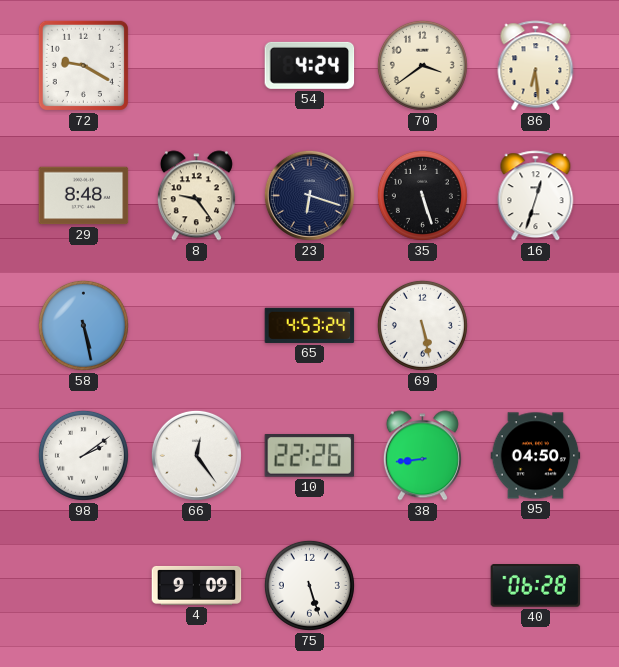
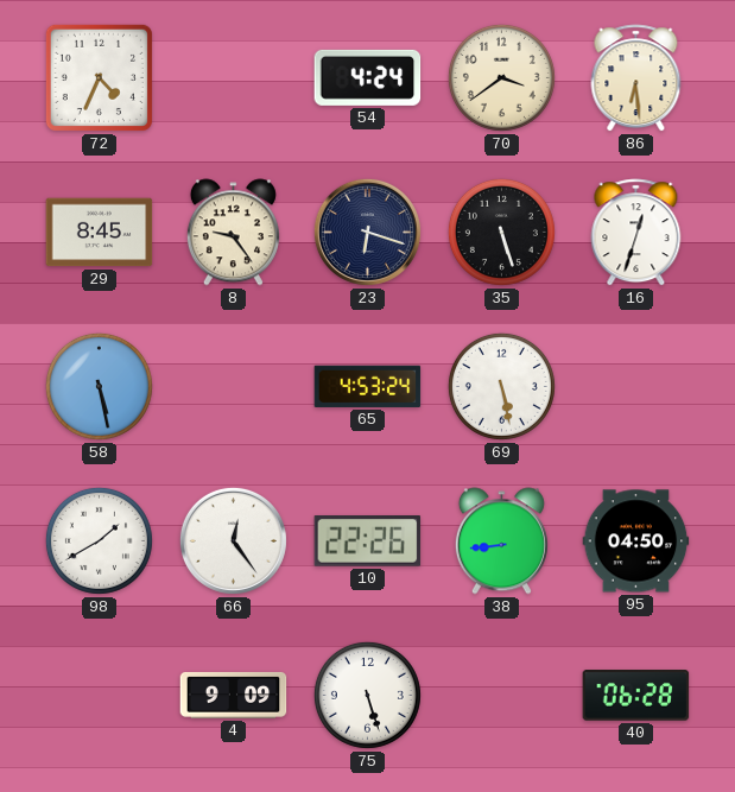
72: 9:20 -> 4:34 (99, 77)
29: 8:48 -> 8:45 (100, 233)
98: 2:09 -> 1:40 (99, 540)
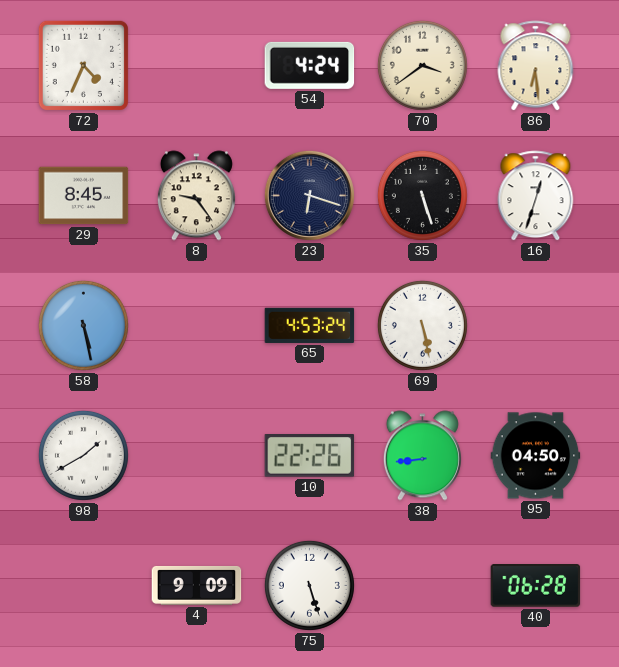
66: 12:24 -> none (233, 540)
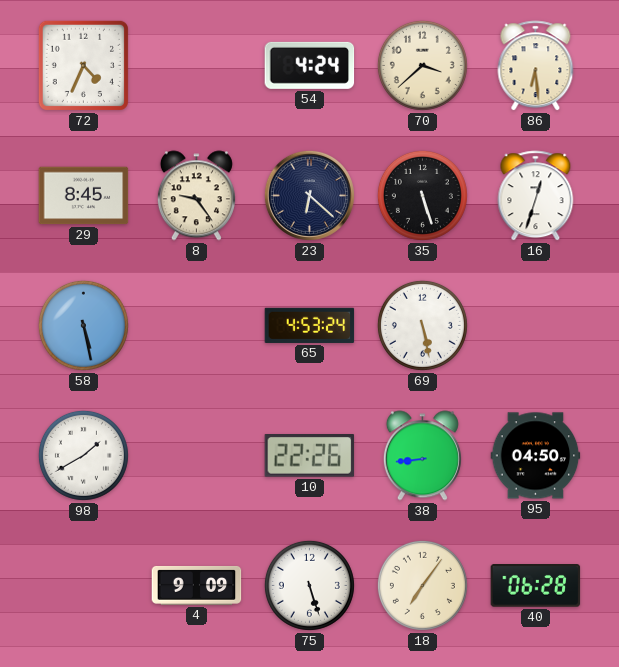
70: 3:39 -> 3:38 (422, 65)
23: 6:18 -> 6:22 (309, 195)
18: none -> 7:06 (422, 585)
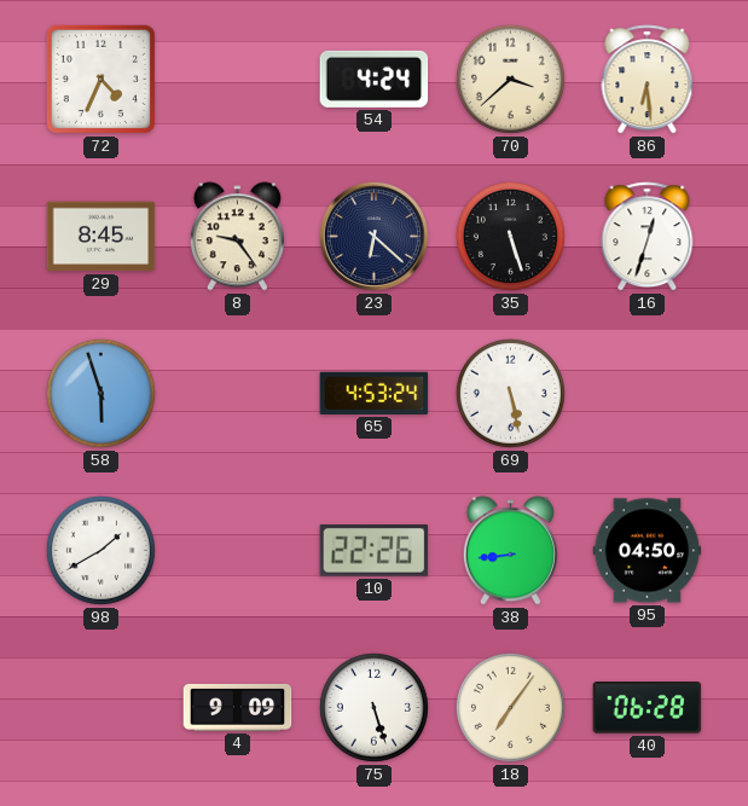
58: 5:28 -> 5:57 (100, 393)
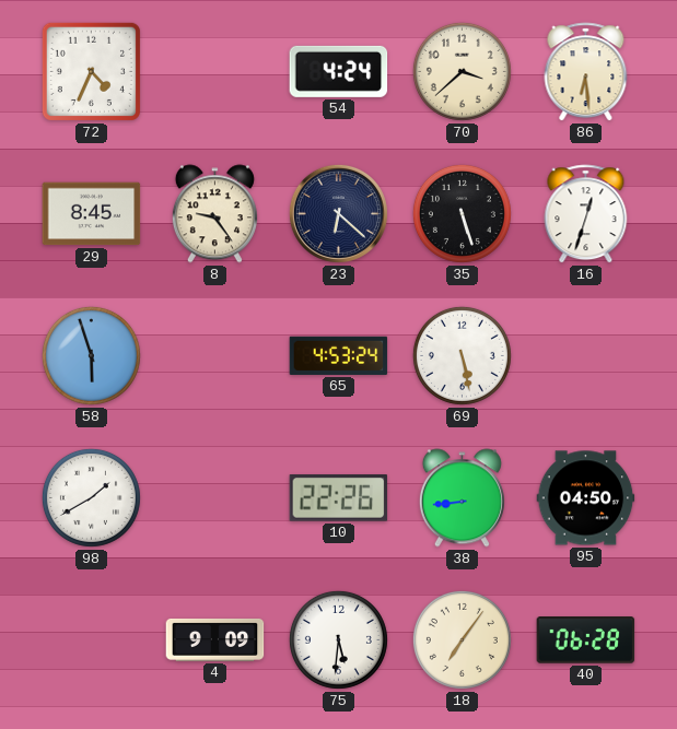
75: 5:27 -> 5:31 (338, 639)
